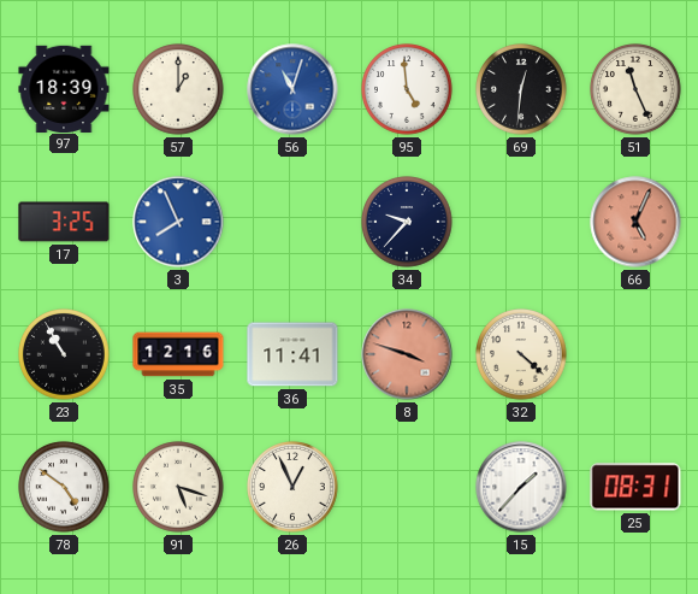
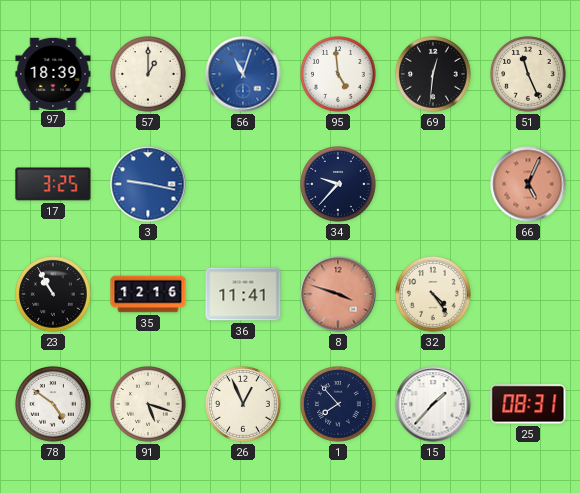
3: 7:56 -> 9:17 (148, 184)
32: 4:22 -> 4:24 (433, 294)
1: none -> 7:53 (338, 404)
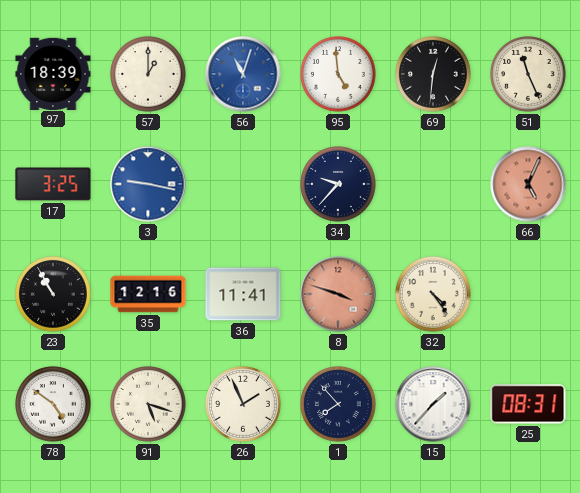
26: 12:56 -> 1:56 (243, 404)
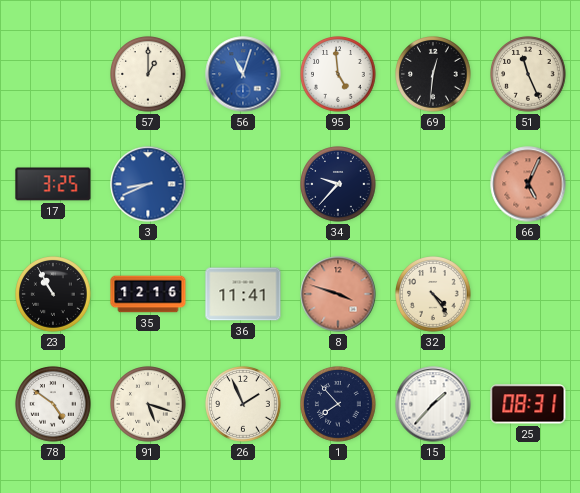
97: 18:39 -> none (53, 73)
3: 9:17 -> 8:41 (148, 184)
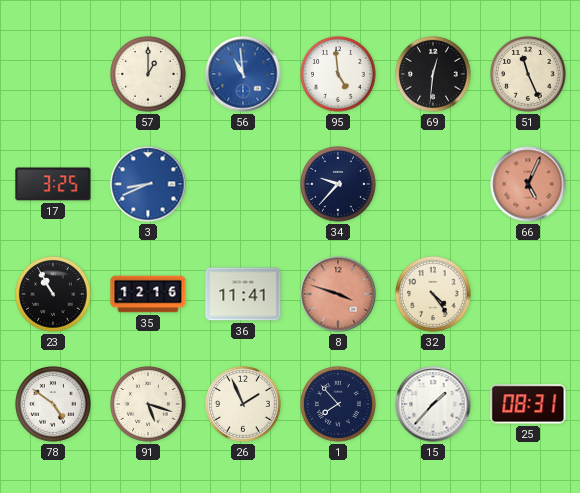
56: 11:03 -> 10:59 (243, 74)
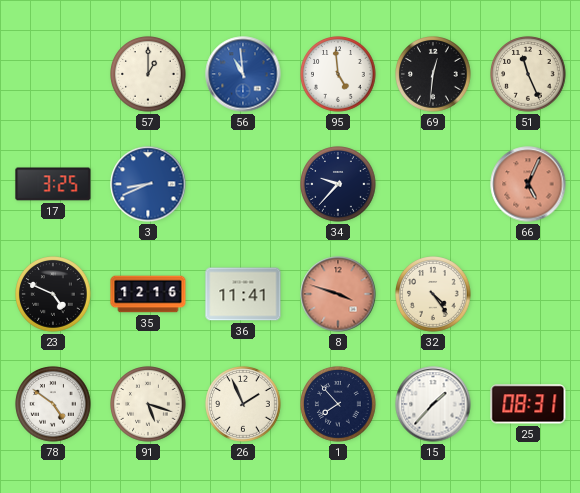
23: 10:55 -> 4:49 (53, 294)
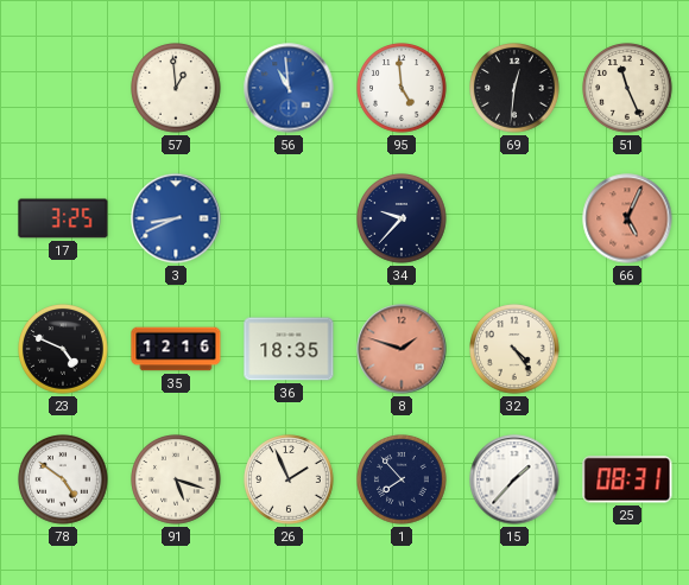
57: 1:00 -> 12:59 (176, 88)
36: 11:41 -> 18:35 (289, 349)
8: 3:48 -> 1:48 (402, 349)
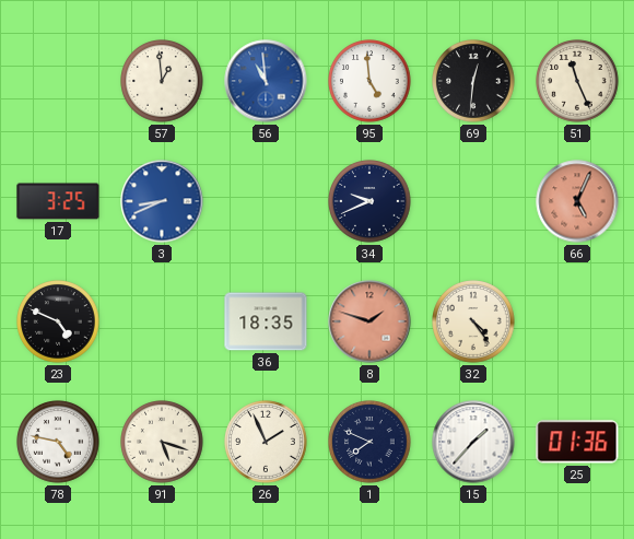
34: 9:37 -> 9:41 (369, 201)
35: 12:16 -> none (176, 349)
78: 4:51 -> 4:47 (58, 442)
1: 7:53 -> 7:49 (369, 442)
25: 08:31 -> 01:36 (577, 442)
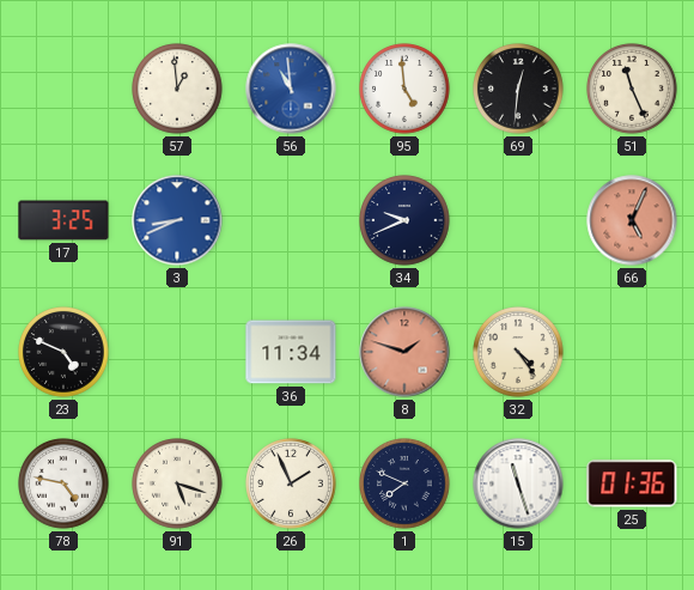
36: 18:35 -> 11:34 (291, 352)
15: 1:37 -> 11:27 (518, 483)
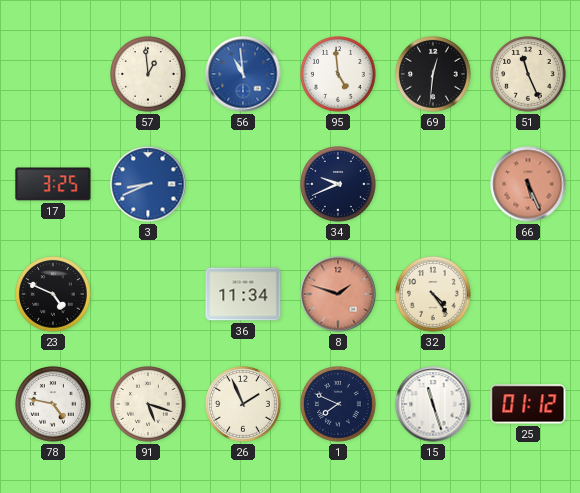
66: 5:04 -> 5:26 (528, 184)
25: 01:36 -> 01:12 (528, 404)
